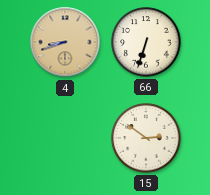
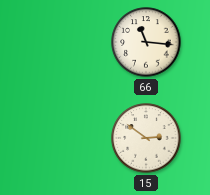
4: 8:42 -> none (65, 42)
66: 6:33 -> 11:16 (146, 42)
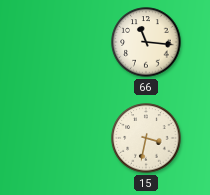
15: 2:51 -> 3:32 (146, 138)
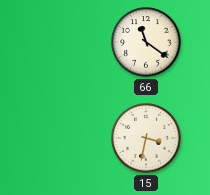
66: 11:16 -> 11:21 (146, 42)
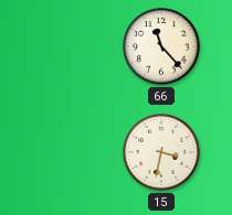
66: 11:21 -> 11:23 (161, 46)
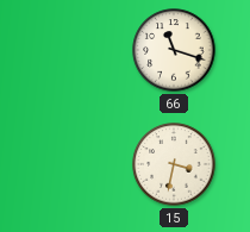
66: 11:23 -> 11:18 (174, 50)
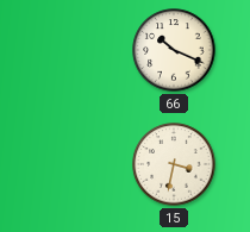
66: 11:18 -> 10:19 (174, 50)
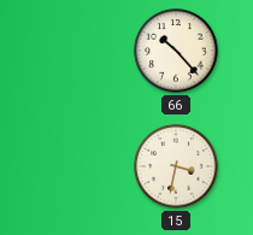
66: 10:19 -> 10:23 (176, 51)
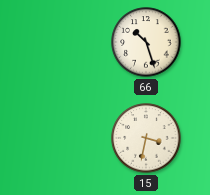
66: 10:23 -> 10:27 (146, 42)
